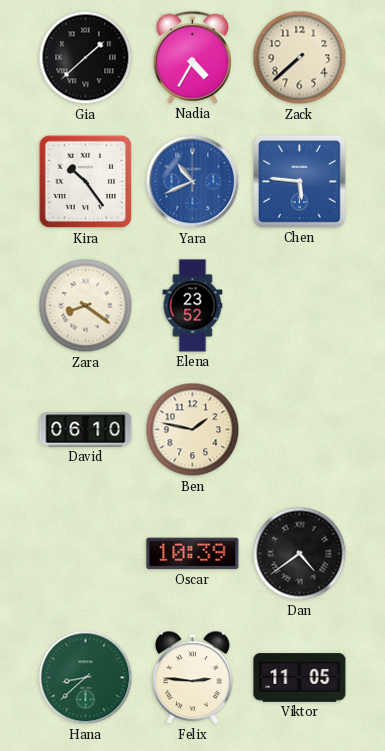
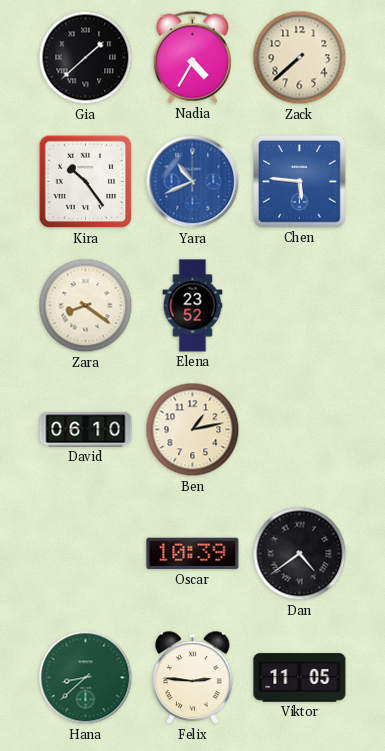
Ben: 1:47 -> 1:13 (193, 430)
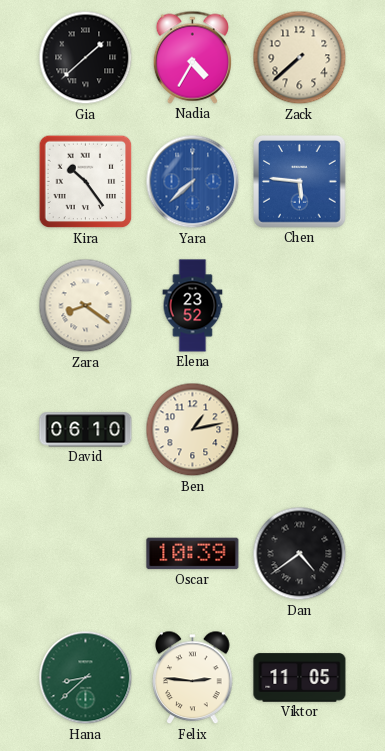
Yara: 10:41 -> 7:38 (193, 182)
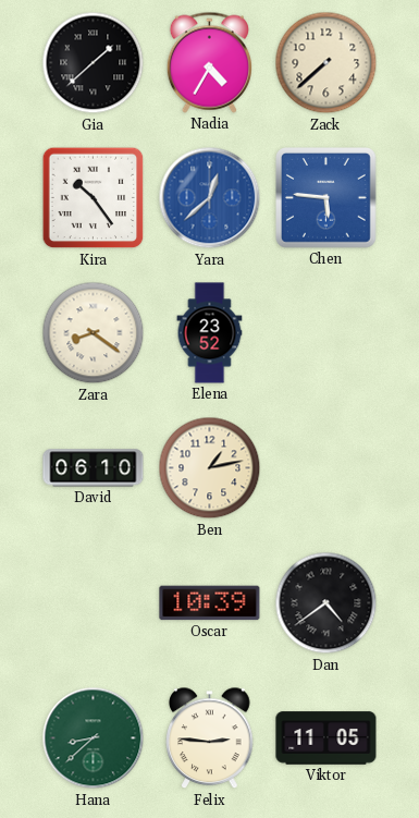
Yara: 7:38 -> 12:38 (210, 198)
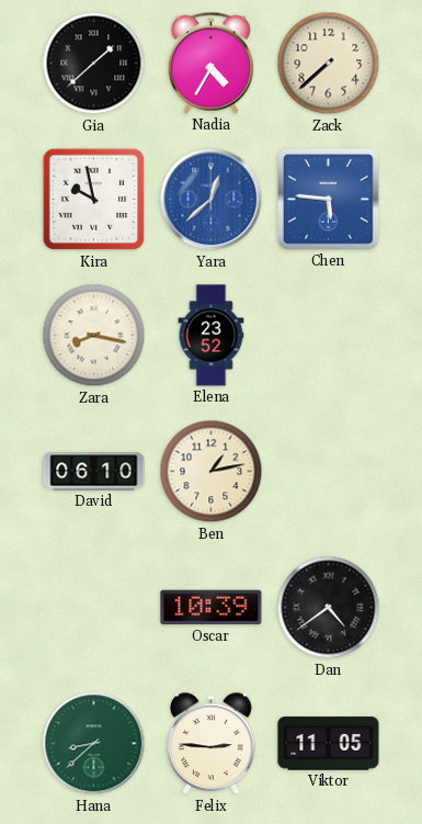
Kira: 10:24 -> 9:58 (94, 200)
Zara: 8:21 -> 8:17 (94, 336)
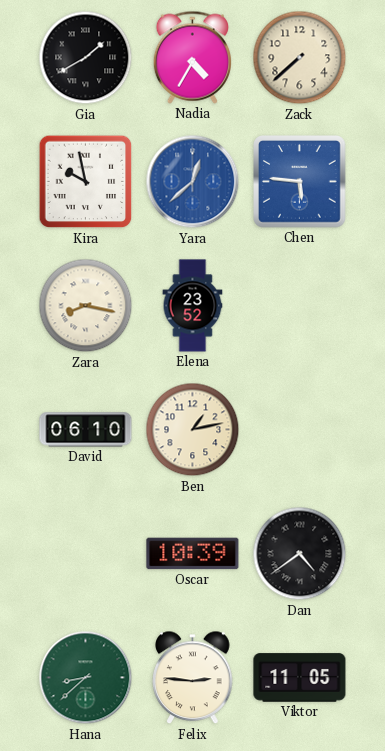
Gia: 1:38 -> 1:40 (86, 58)
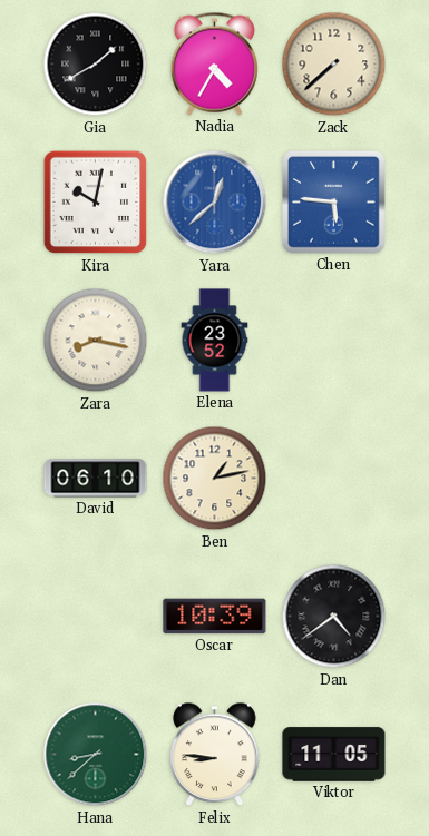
Kira: 9:58 -> 10:02 (96, 203)
Felix: 2:46 -> 8:46 (215, 755)
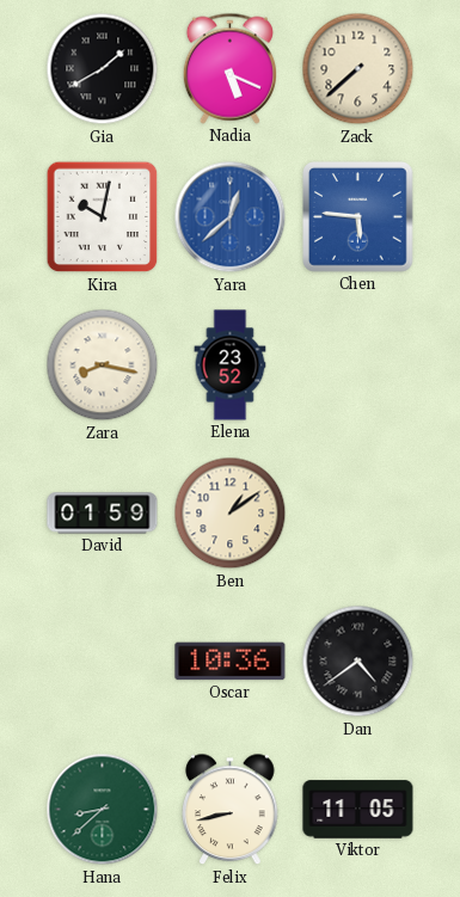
Nadia: 4:35 -> 5:19 (229, 68)
David: 06:10 -> 01:59 (103, 514)
Ben: 1:13 -> 1:09 (231, 514)
Oscar: 10:39 -> 10:36 (231, 662)
Felix: 8:46 -> 8:43 (231, 810)
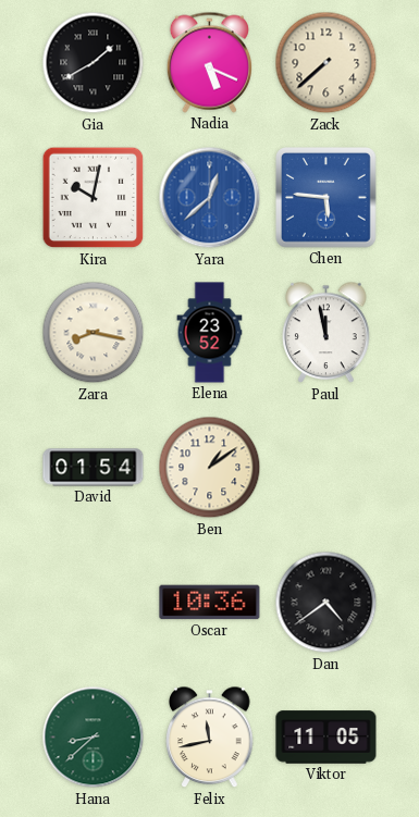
Paul: none -> 11:58 (326, 333)
David: 01:59 -> 01:54 (94, 468)
Felix: 8:43 -> 11:43 (210, 738)
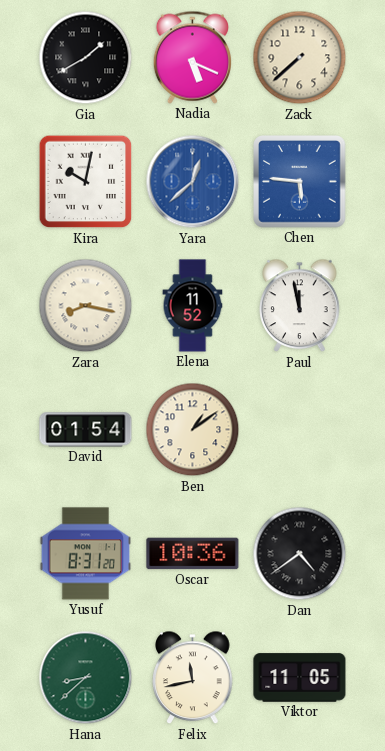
Elena: 23:52 -> 11:52 (193, 306)
Yusuf: none -> 8:31 (85, 554)
